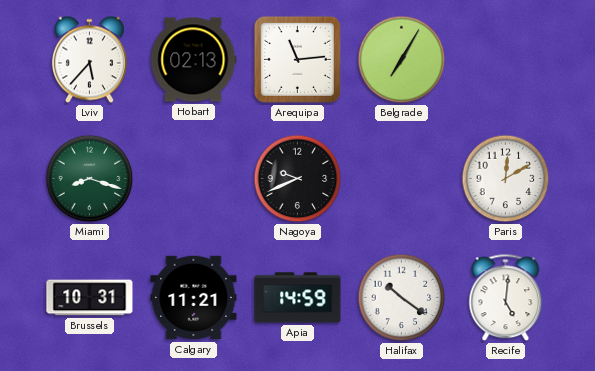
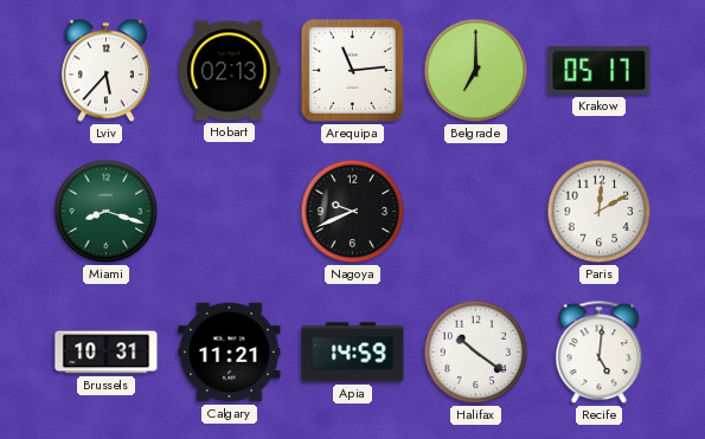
Belgrade: 7:05 -> 7:00 (476, 71)
Krakow: none -> 05:17 (600, 70)
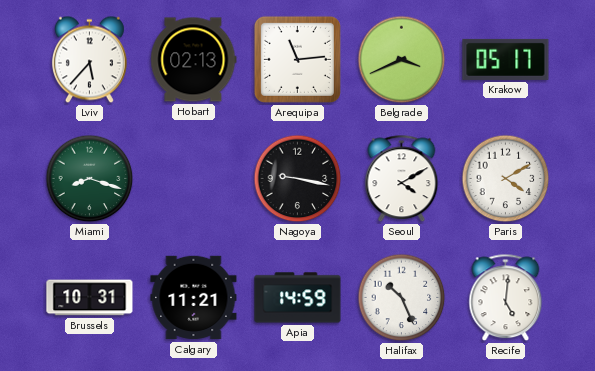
Belgrade: 7:00 -> 3:41 (402, 60)
Nagoya: 9:41 -> 9:17 (298, 179)
Seoul: none -> 4:10 (402, 179)
Paris: 12:10 -> 4:10 (506, 179)
Halifax: 10:21 -> 10:26 (402, 298)
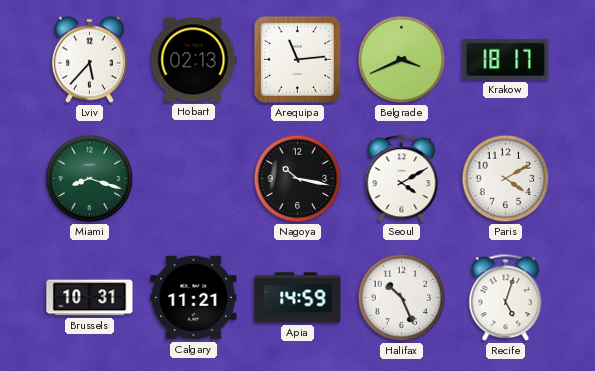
Krakow: 05:17 -> 18:17 (506, 59)
Nagoya: 9:17 -> 10:17 (298, 179)
Recife: 5:01 -> 5:03 (506, 298)
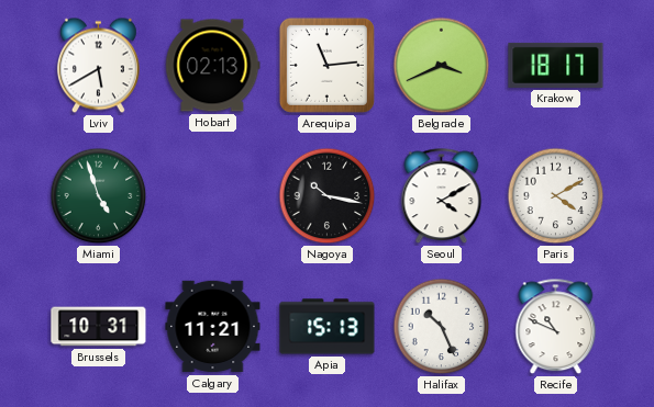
Lviv: 5:37 -> 5:40 (98, 66)
Miami: 8:18 -> 4:57 (99, 196)
Apia: 14:59 -> 15:13 (328, 327)
Recife: 5:03 -> 10:49 (556, 327)
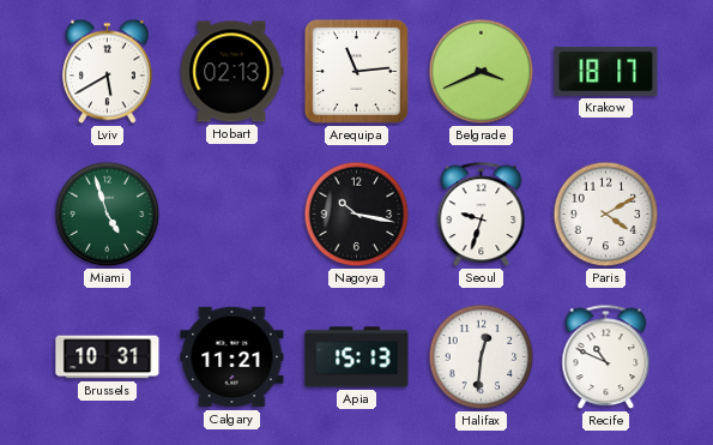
Seoul: 4:10 -> 9:33 (482, 215)
Halifax: 10:26 -> 12:31 (482, 357)
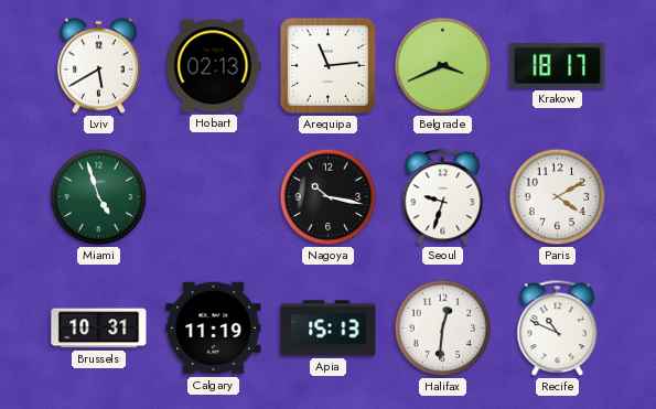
Calgary: 11:21 -> 11:19 (214, 329)
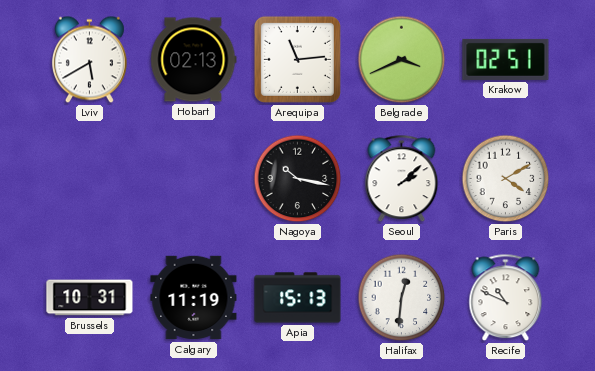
Krakow: 18:17 -> 02:51 (506, 59)
Miami: 4:57 -> none (99, 197)
Seoul: 9:33 -> 2:08 (402, 179)
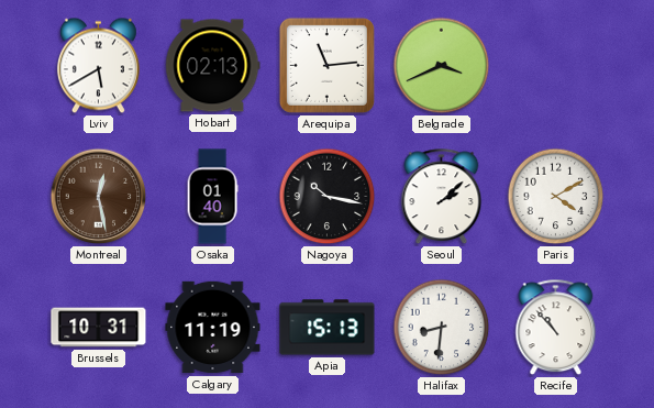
Krakow: 02:51 -> none (506, 59)
Montreal: none -> 12:28 (99, 197)
Osaka: none -> 01:40 (212, 197)
Halifax: 12:31 -> 8:31 (442, 328)
Recife: 10:49 -> 10:53 (556, 328)
